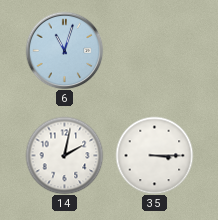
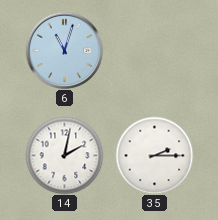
35: 3:15 -> 2:15 (154, 155)
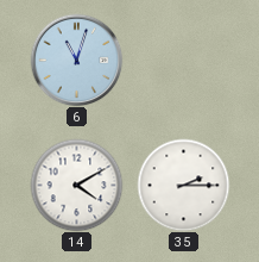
14: 2:02 -> 4:10 (76, 185)
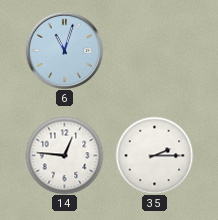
14: 4:10 -> 12:46 (64, 155)
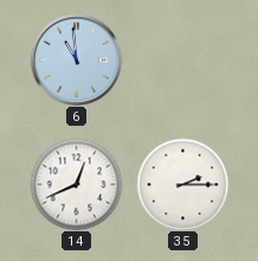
6: 11:03 -> 10:59 (76, 59)
14: 12:46 -> 12:41 (76, 184)
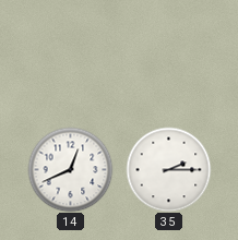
6: 10:59 -> none (76, 59)
